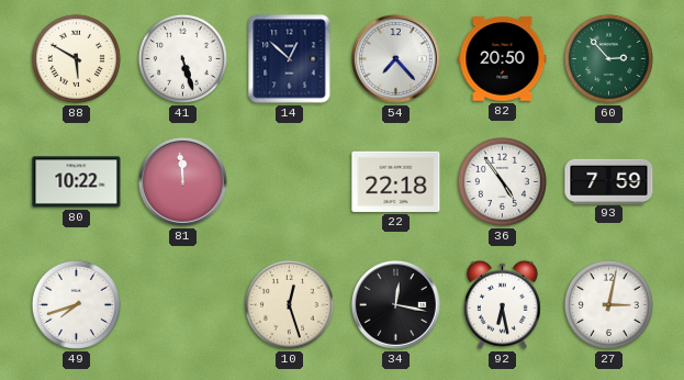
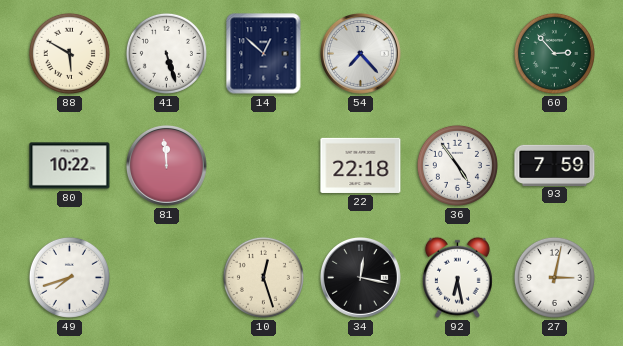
82: 20:50 -> none (503, 59)
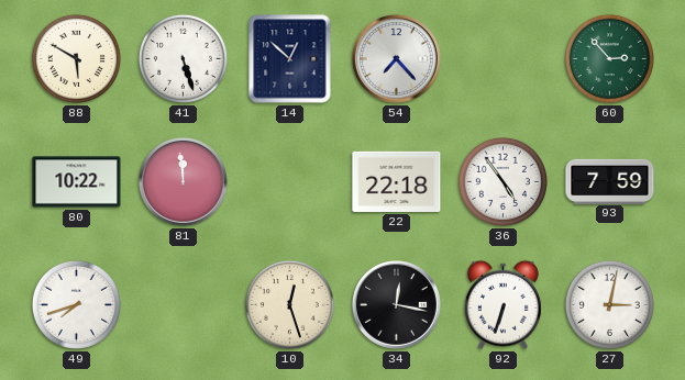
92: 6:28 -> 6:33 (502, 304)
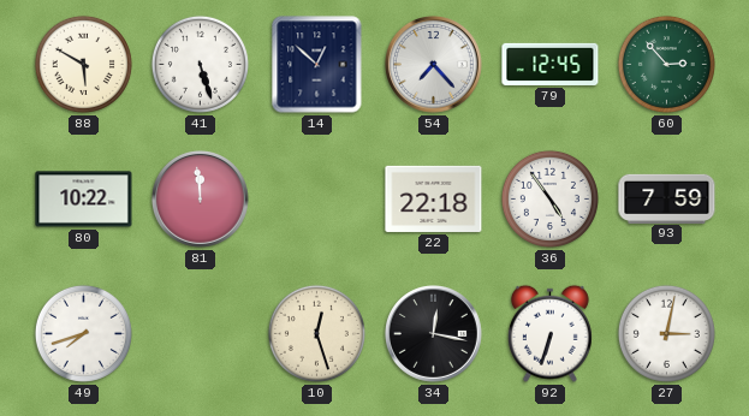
79: none -> 12:45 (551, 64)
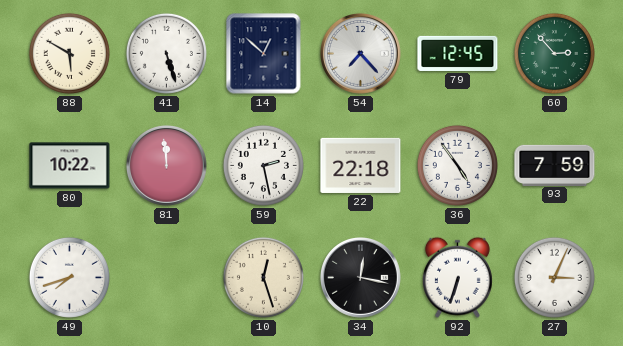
59: none -> 2:28 (263, 165)
27: 3:02 -> 3:04 (554, 277)
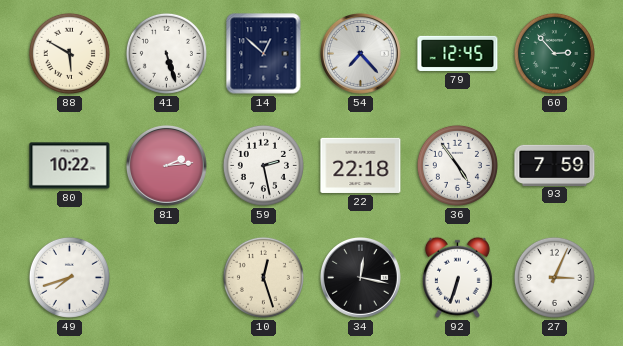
81: 11:59 -> 2:14 (167, 166)
